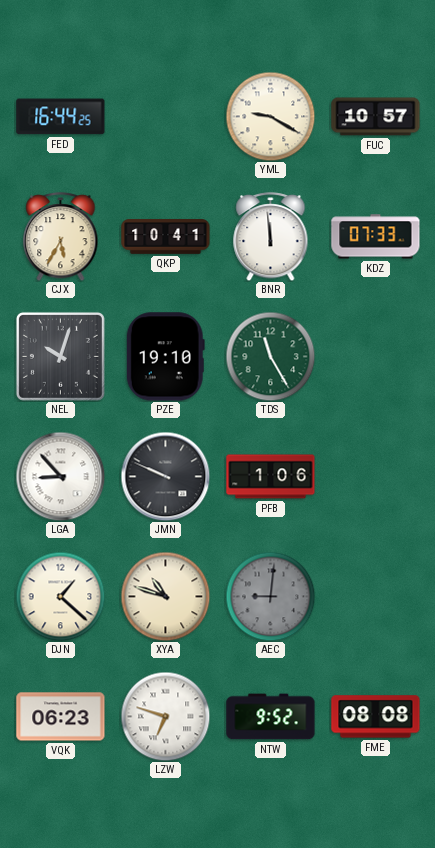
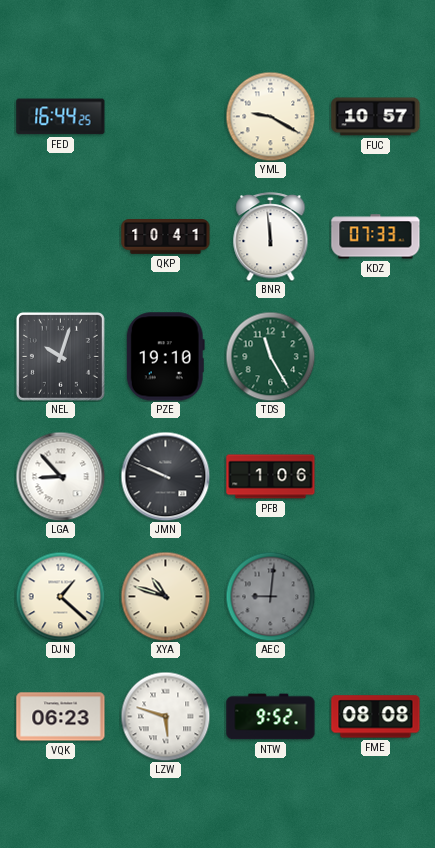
CJX: 5:35 -> none (61, 237)
LZW: 6:48 -> 5:48 (165, 716)
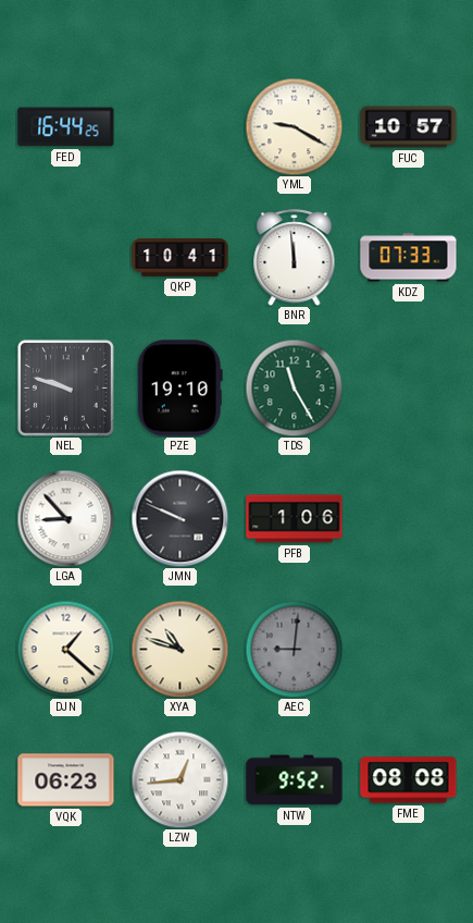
NEL: 10:03 -> 9:48 (65, 387)
LZW: 5:48 -> 12:44 (179, 779)
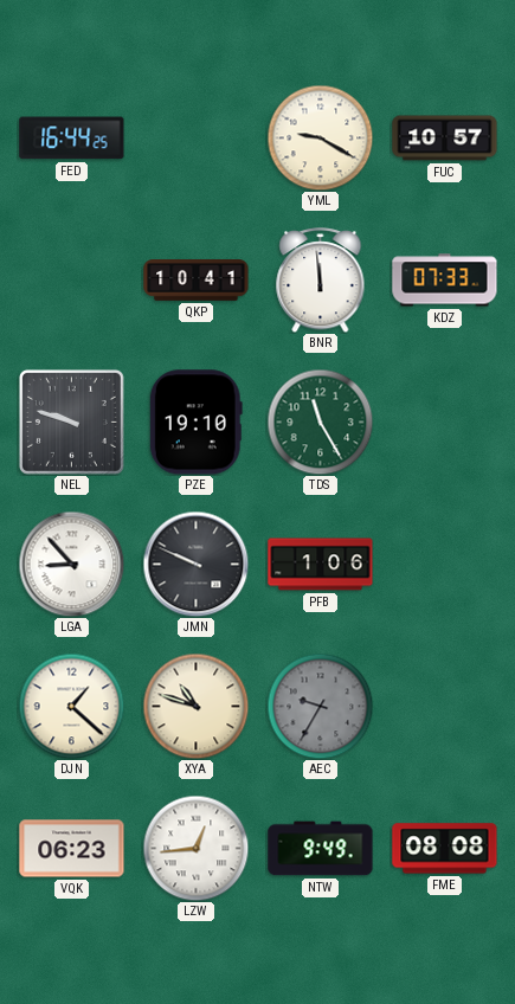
AEC: 9:01 -> 9:35 (320, 706)
NTW: 9:52 -> 9:49 (321, 849)
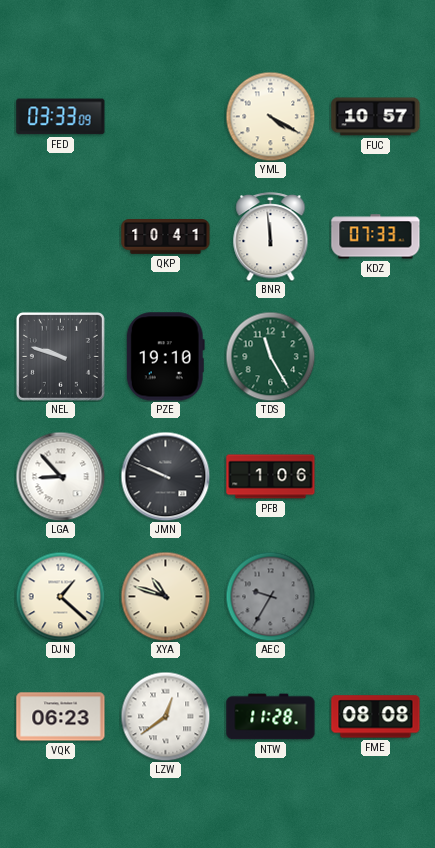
FED: 16:44 -> 03:33 (61, 117)
YML: 9:20 -> 4:20 (270, 116)
LZW: 12:44 -> 12:39 (165, 716)
NTW: 9:49 -> 11:28 (271, 717)
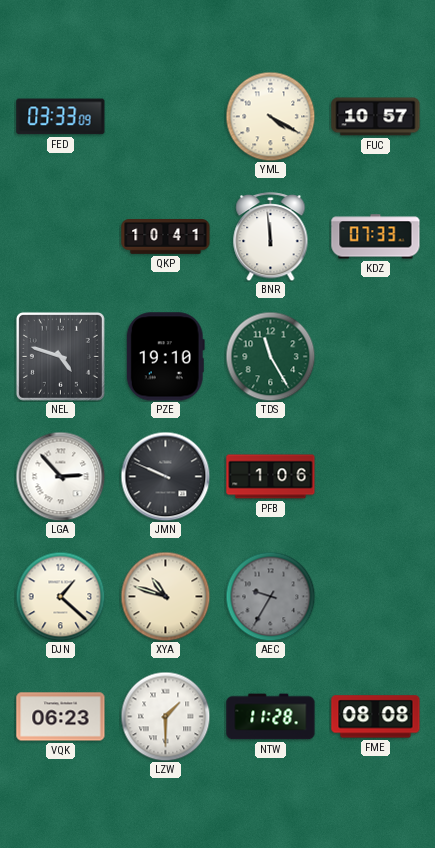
NEL: 9:48 -> 4:48 (60, 356)
LGA: 8:53 -> 2:53 (60, 476)
LZW: 12:39 -> 1:30 (165, 716)
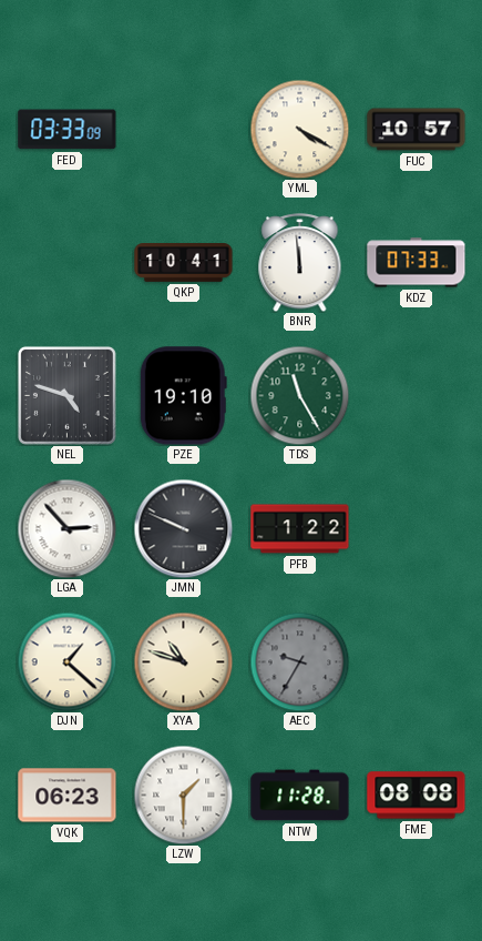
PFB: 1:06 -> 1:22 (300, 529)
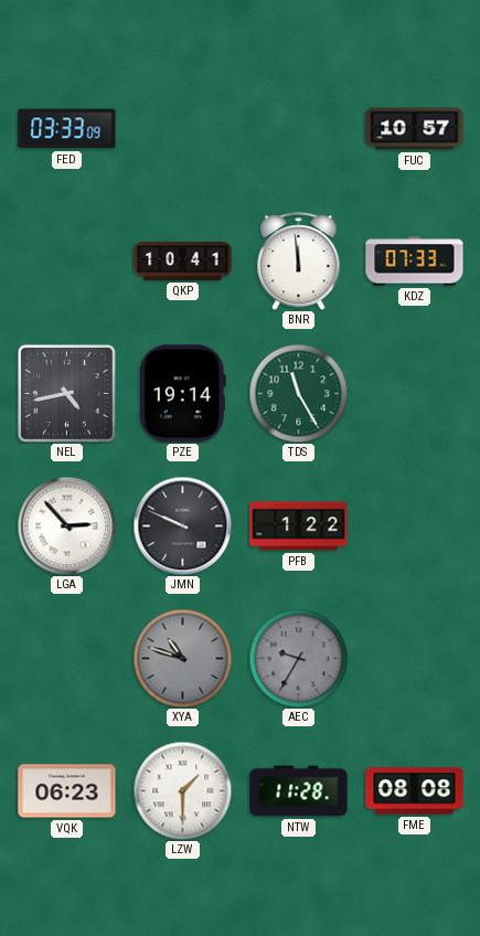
YML: 4:20 -> none (299, 129)
NEL: 4:48 -> 4:43 (66, 393)
PZE: 19:10 -> 19:14 (182, 394)
DJN: 1:22 -> none (66, 661)
XYA dial: cream -> grey (182, 658)
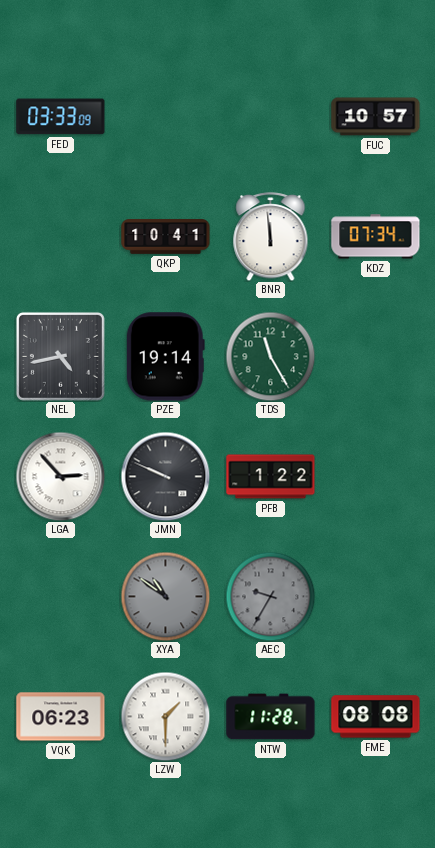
KDZ: 07:33 -> 07:34 (376, 237)
XYA: 10:48 -> 10:51 (165, 596)
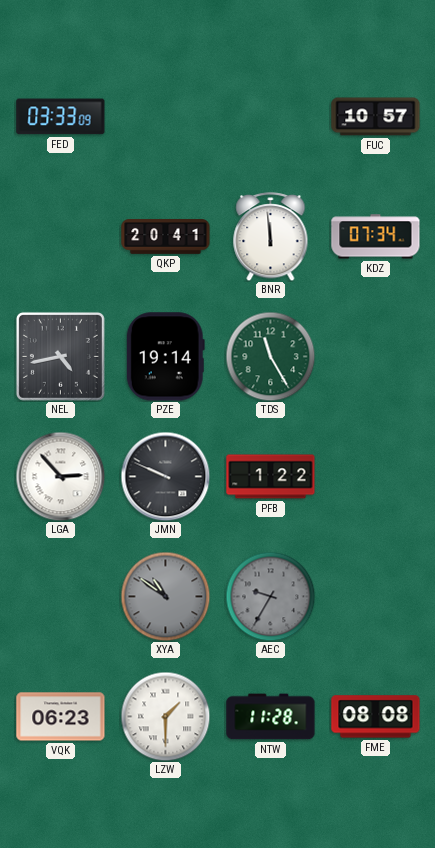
QKP: 10:41 -> 20:41 (166, 237)
